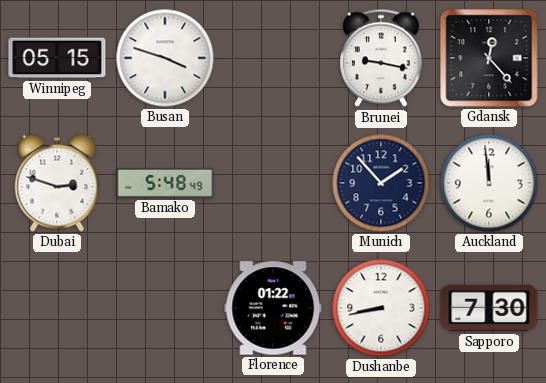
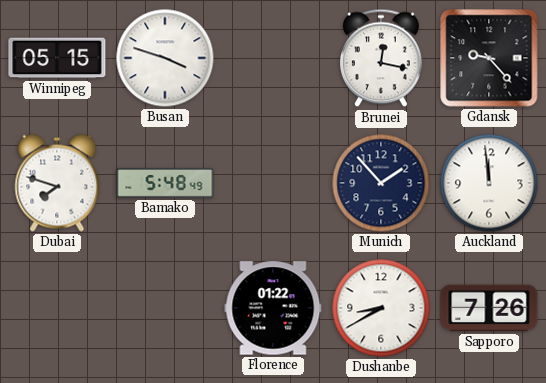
Brunei: 9:17 -> 12:17 (382, 58)
Gdansk: 12:23 -> 9:23 (489, 58)
Dubai: 2:48 -> 7:48 (57, 183)
Dushanbe: 8:43 -> 8:40 (381, 308)
Sapporo: 7:30 -> 7:26 (489, 308)
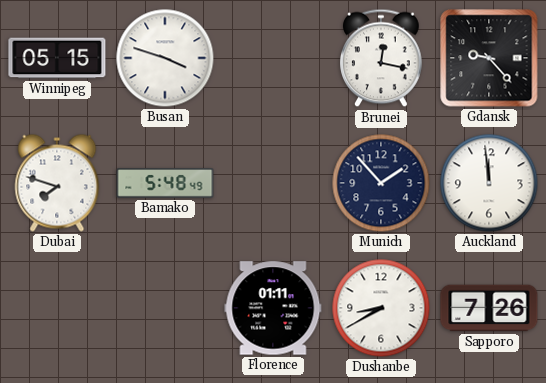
Florence: 01:22 -> 01:11 (273, 308)
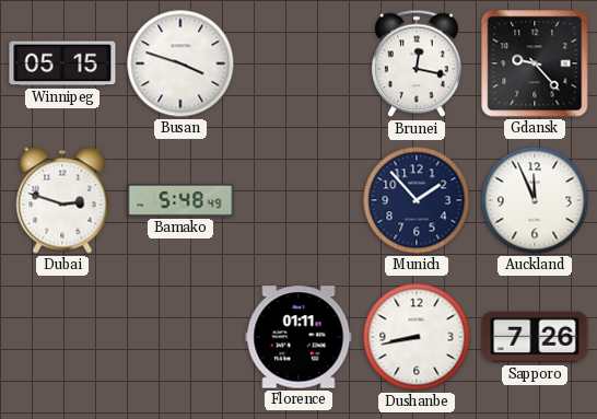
Dubai: 7:48 -> 2:48 (62, 200)
Auckland: 11:59 -> 11:56 (535, 200)
Dushanbe: 8:40 -> 8:43 (417, 337)
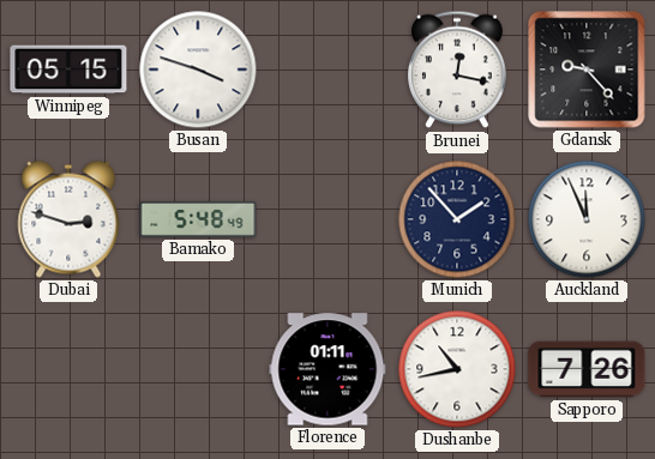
Dushanbe: 8:43 -> 10:43 (457, 369)
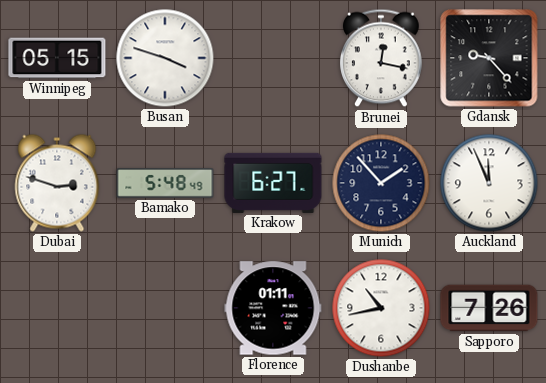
Krakow: none -> 6:27 (273, 183)
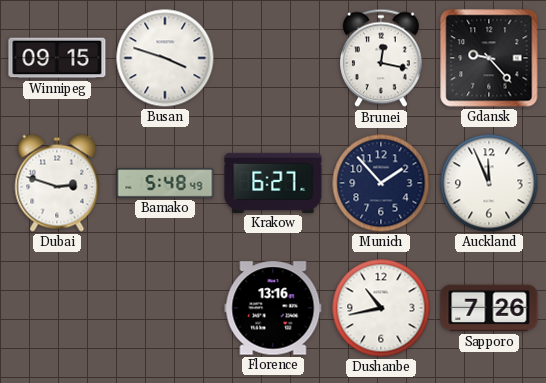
Winnipeg: 05:15 -> 09:15 (57, 58)
Florence: 01:11 -> 13:16 (273, 308)
